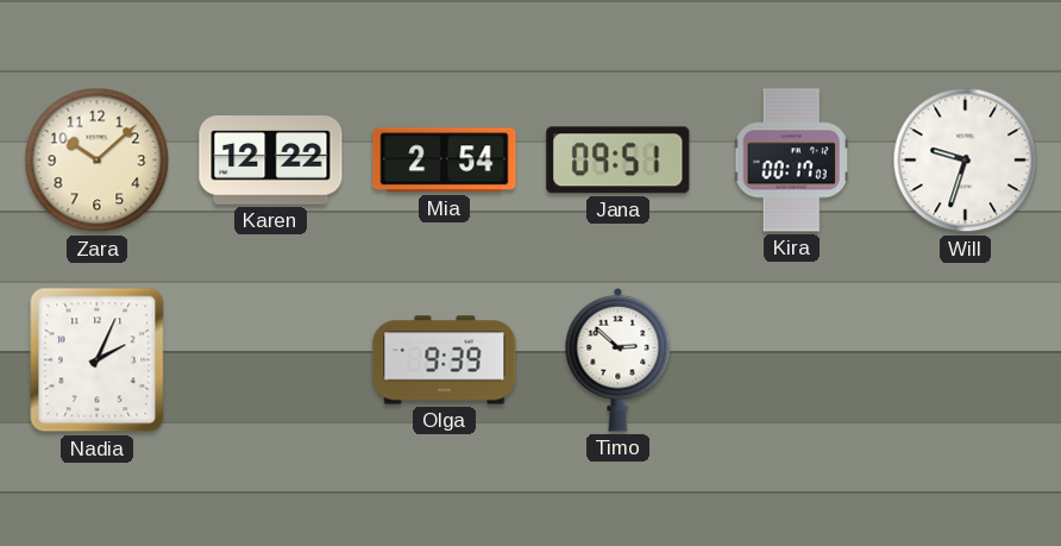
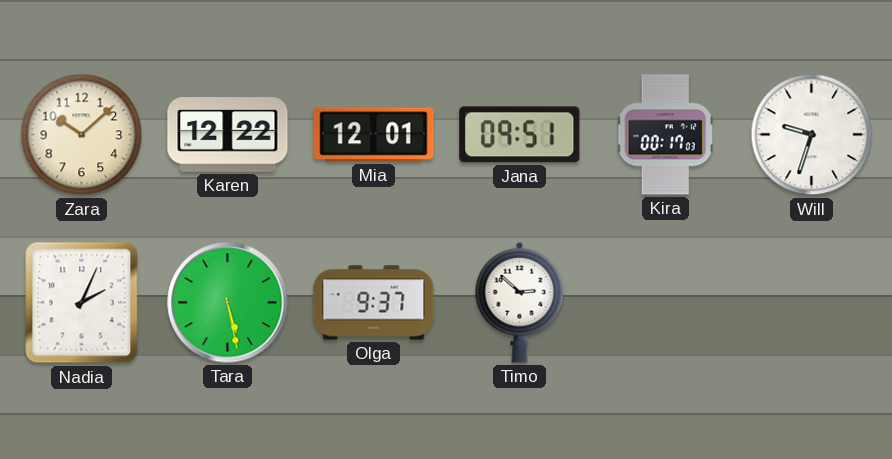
Mia: 2:54 -> 12:01 (374, 135)
Tara: none -> 5:28 (228, 303)
Olga: 9:39 -> 9:37 (374, 303)
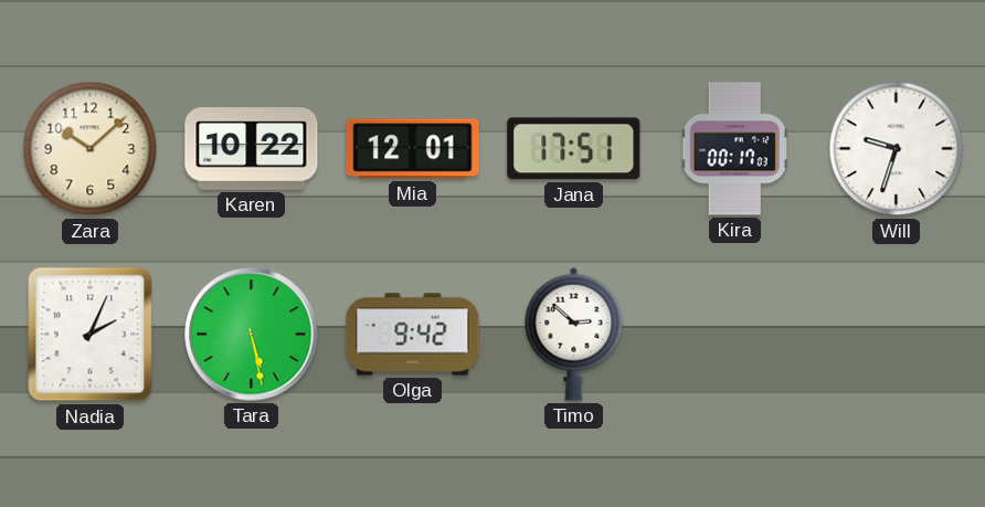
Karen: 12:22 -> 10:22 (252, 149)
Jana: 09:51 -> 17:51 (574, 149)
Olga: 9:37 -> 9:42 (413, 335)
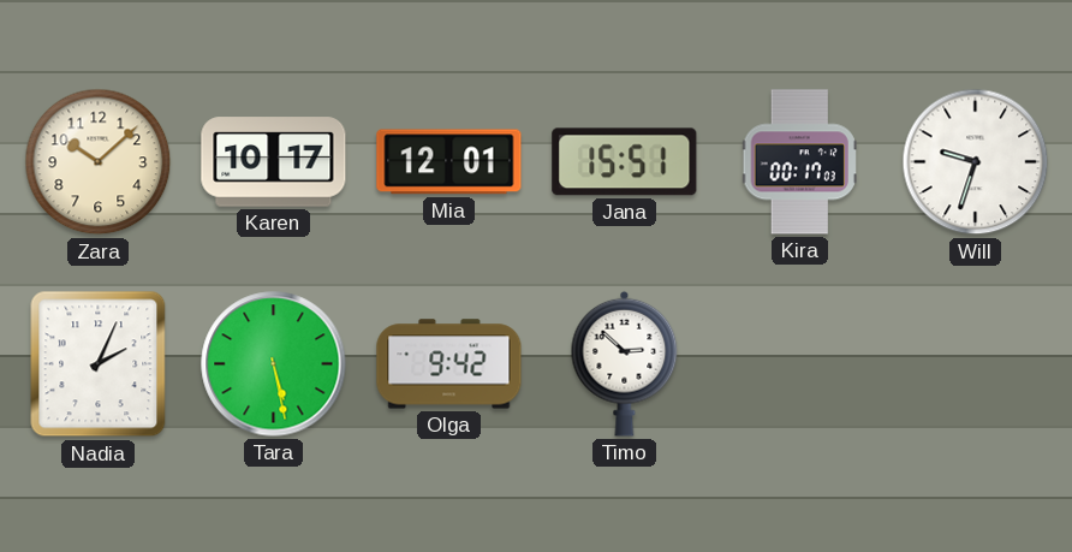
Karen: 10:22 -> 10:17 (274, 162)
Jana: 17:51 -> 15:51 (625, 162)
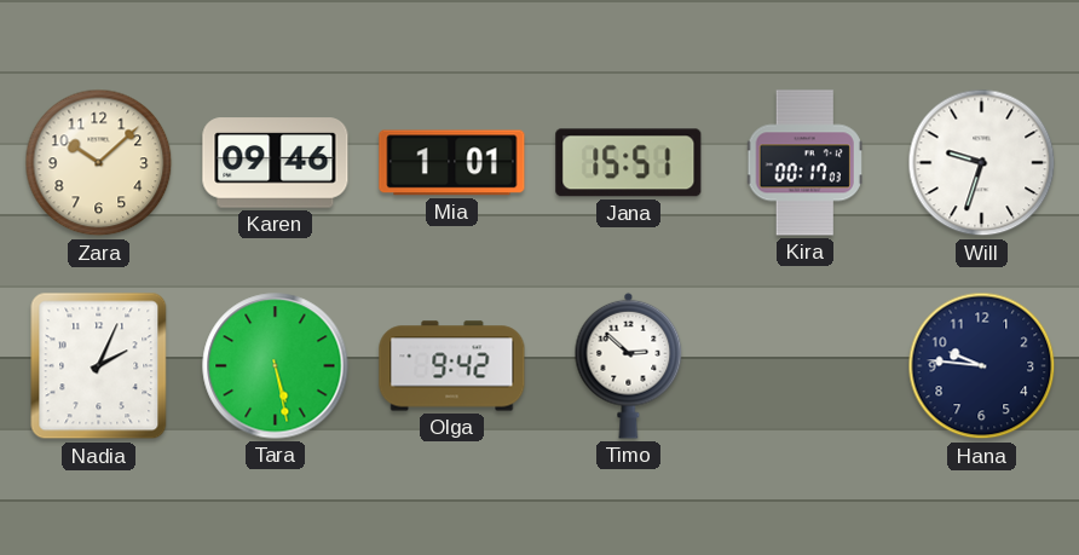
Karen: 10:17 -> 09:46 (276, 163)
Mia: 12:01 -> 1:01 (452, 163)
Hana: none -> 9:46 (982, 366)
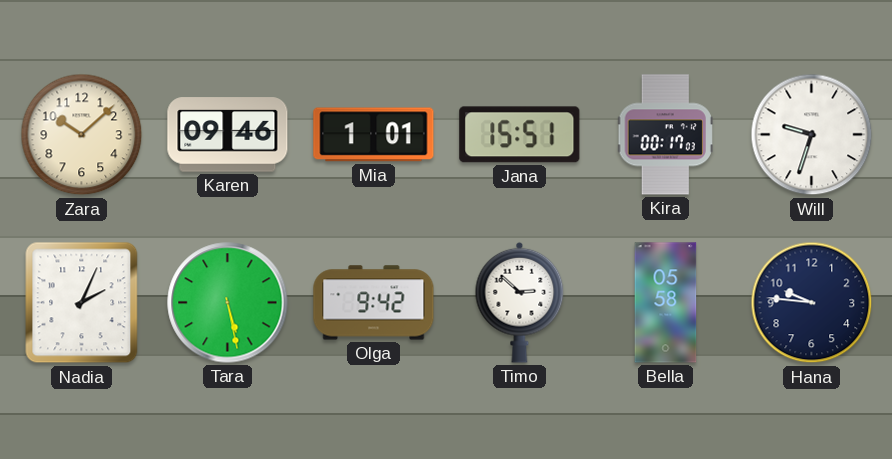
Bella: none -> 05:58 (666, 303)
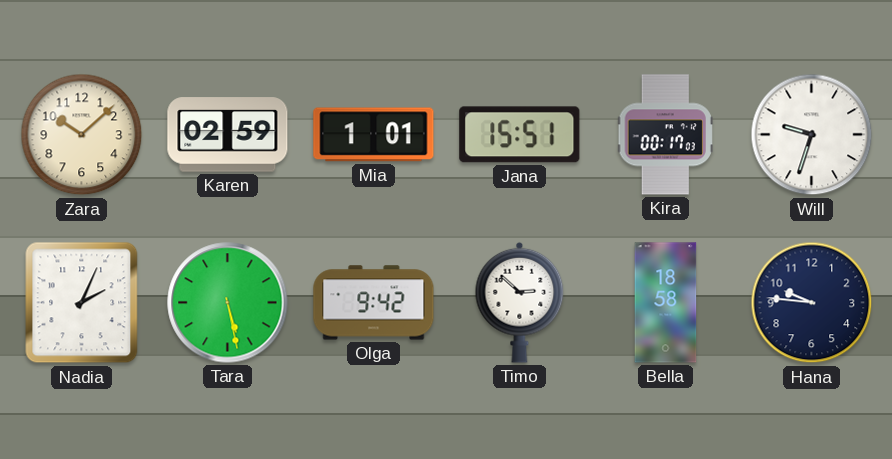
Karen: 09:46 -> 02:59 (228, 135)
Bella: 05:58 -> 18:58 (666, 303)
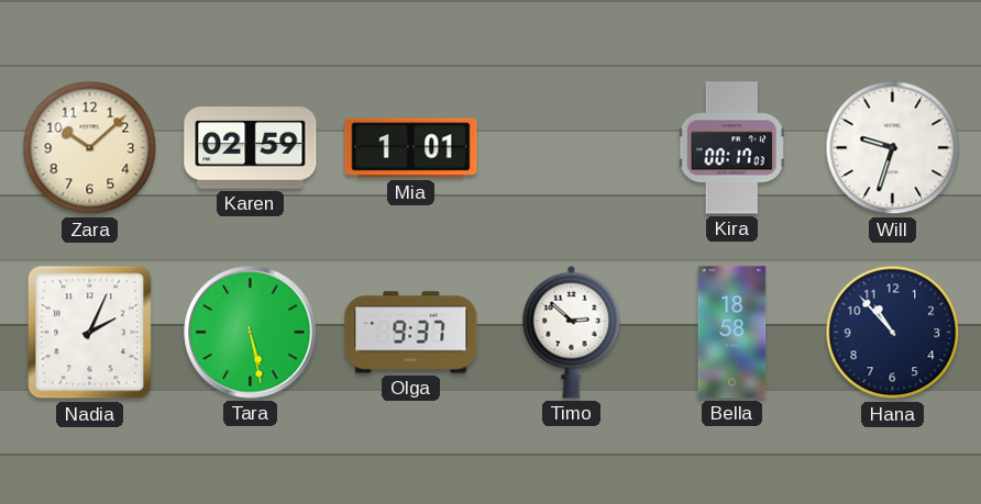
Jana: 15:51 -> none (520, 135)
Olga: 9:42 -> 9:37 (411, 333)
Hana: 9:46 -> 10:53 (893, 333)
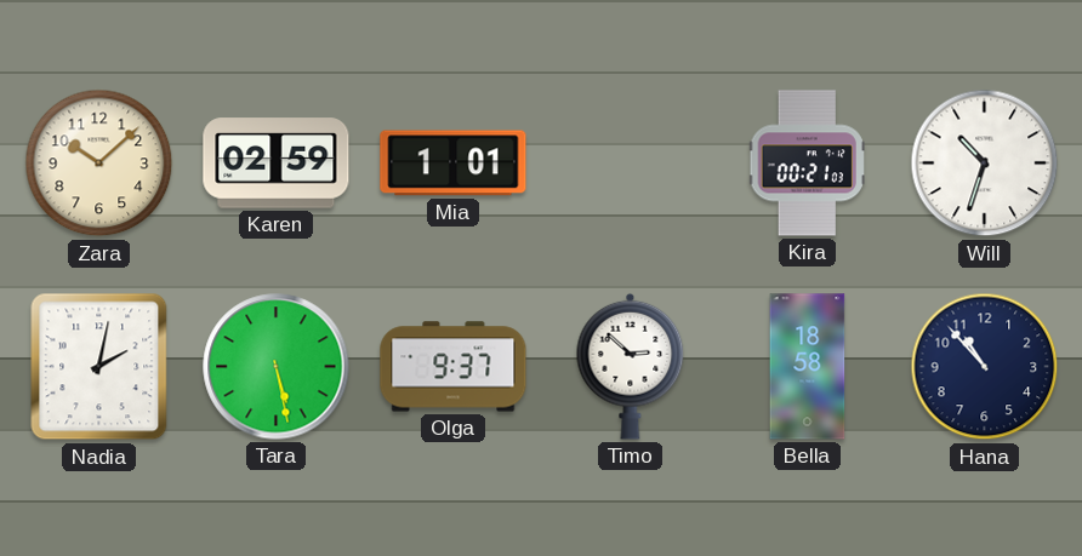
Kira: 00:17 -> 00:21 (807, 164)
Will: 9:33 -> 10:33 (985, 164)
Nadia: 2:04 -> 2:02 (99, 367)
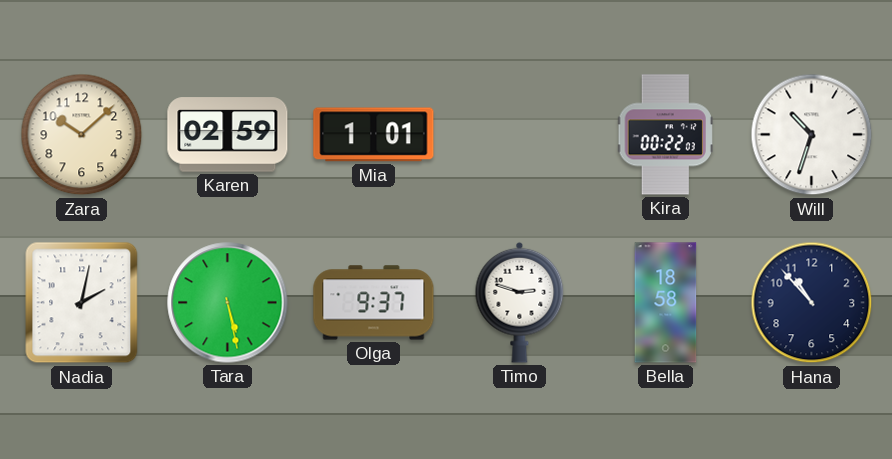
Kira: 00:21 -> 00:22 (665, 135)
Timo: 2:52 -> 2:48 (520, 302)
